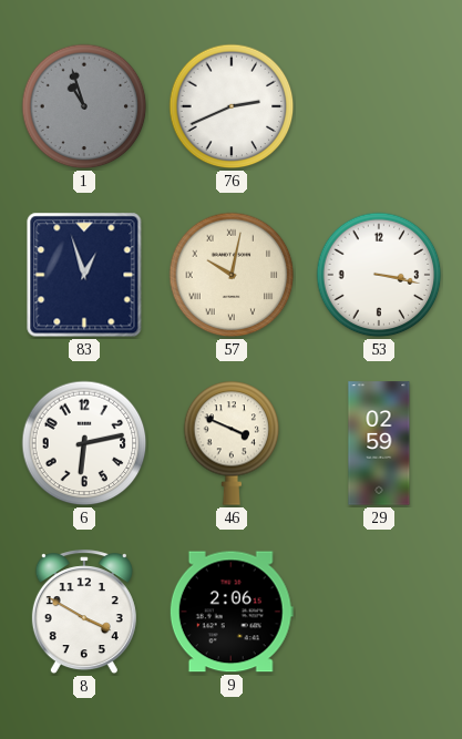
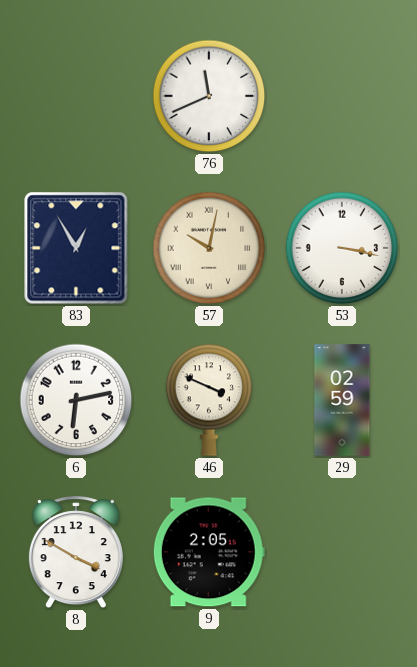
1: 10:57 -> none (84, 106)
76: 2:41 -> 11:41 (209, 96)
83: 12:57 -> 12:55 (76, 248)
9: 2:06 -> 2:05 (209, 552)
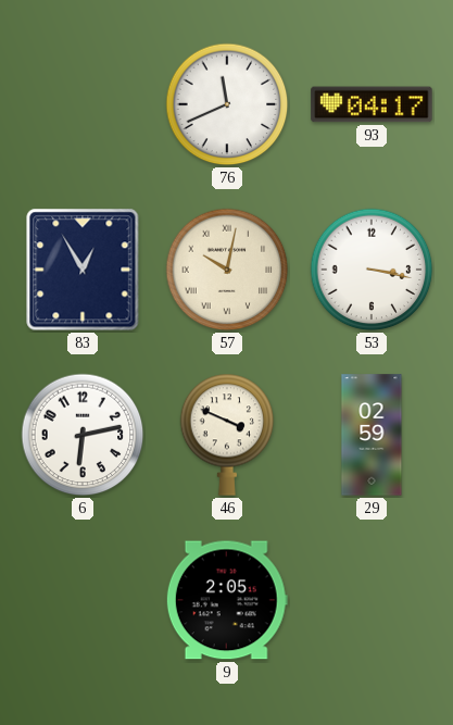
93: none -> 04:17 (372, 104)
8: 3:50 -> none (76, 553)
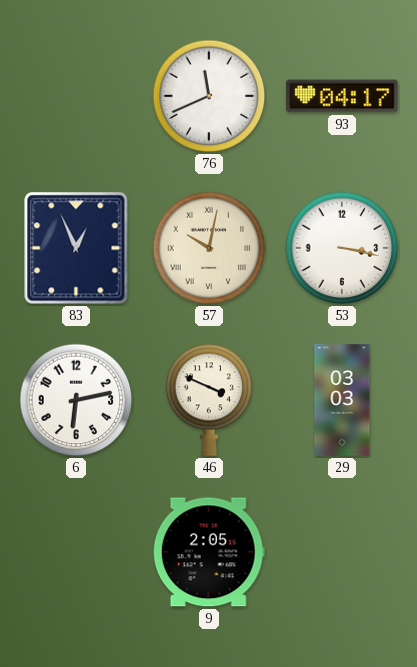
83: 12:55 -> 12:56 (76, 248)
29: 02:59 -> 03:03 (342, 400)
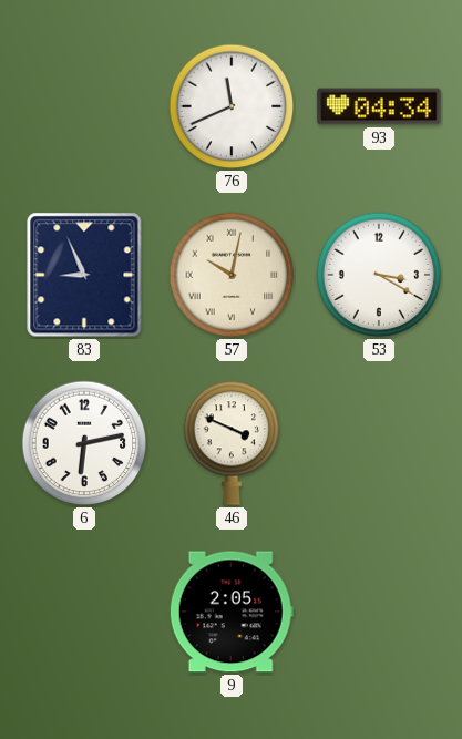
93: 04:17 -> 04:34 (379, 106)
83: 12:56 -> 8:56 (84, 275)
53: 3:17 -> 3:20 (379, 275)
29: 03:03 -> none (342, 400)
